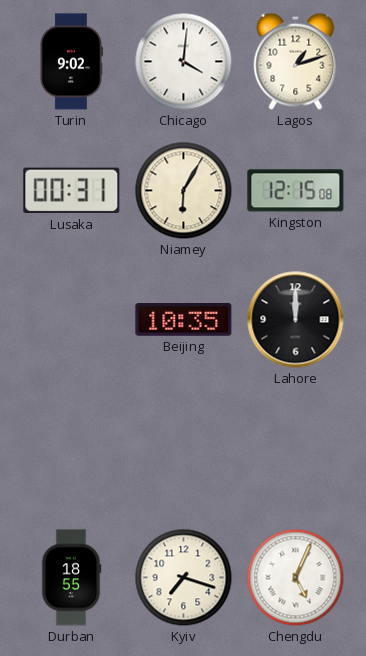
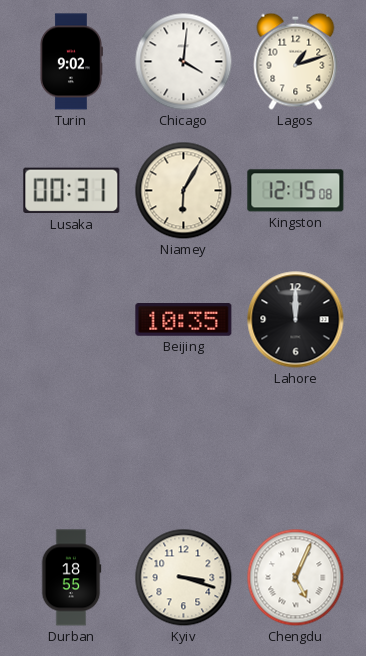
Kyiv: 7:18 -> 3:18 (184, 578)
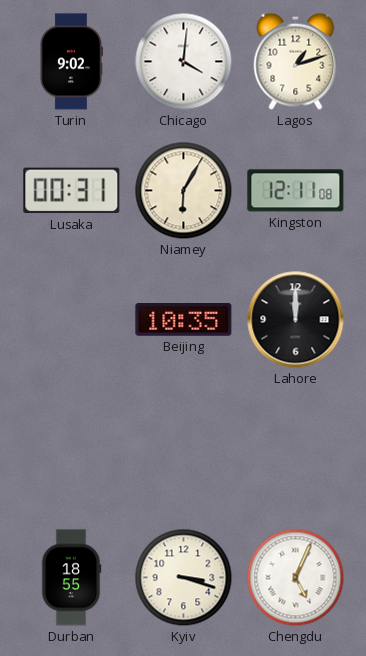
Kingston: 12:15 -> 12:11 (296, 191)
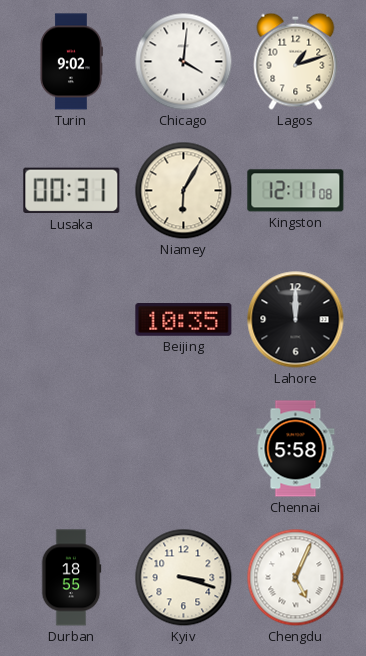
Chennai: none -> 5:58 (296, 449)
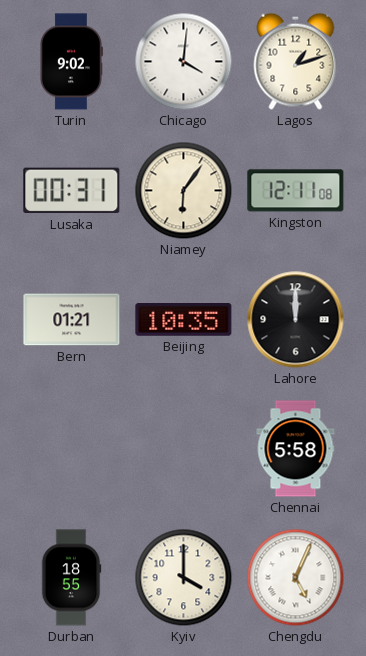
Niamey: 6:05 -> 6:06 (184, 191)
Bern: none -> 01:21 (72, 320)
Kyiv: 3:18 -> 4:00 (184, 578)
